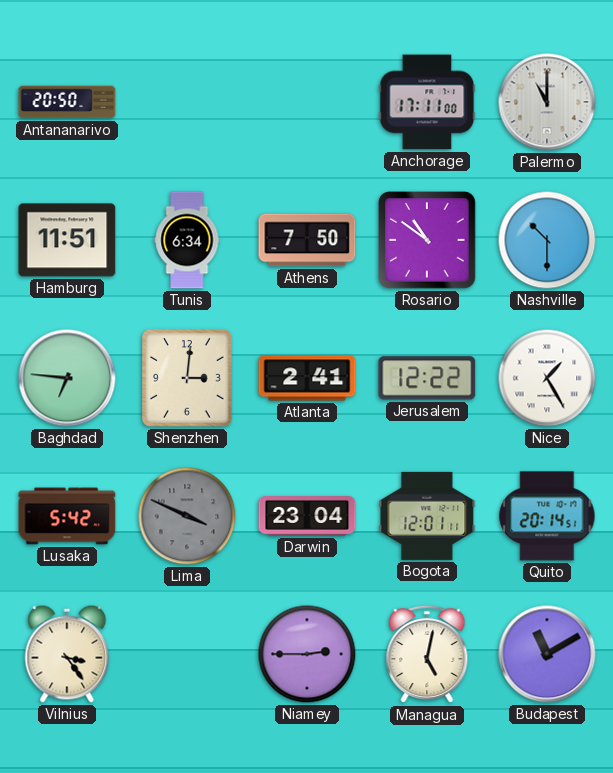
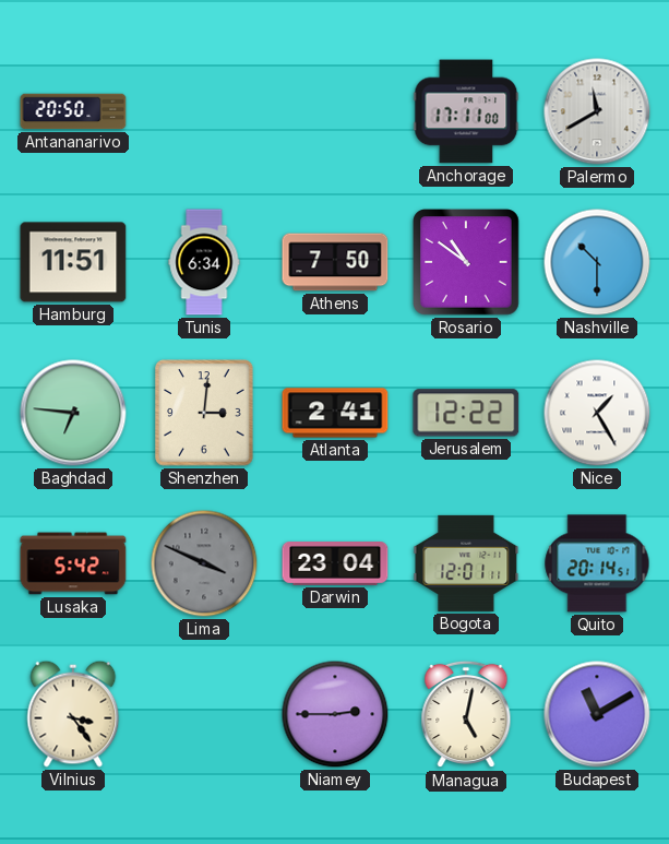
Palermo: 11:00 -> 11:40 (597, 111)
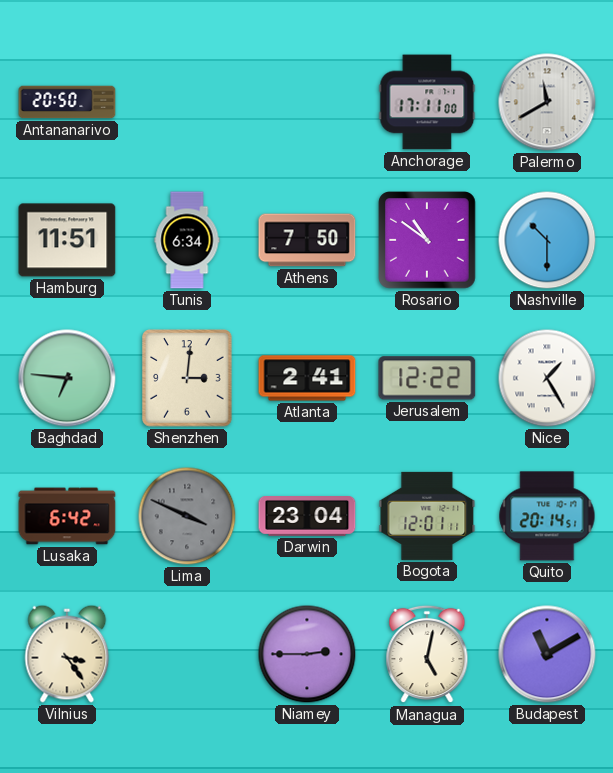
Lusaka: 5:42 -> 6:42 (67, 516)
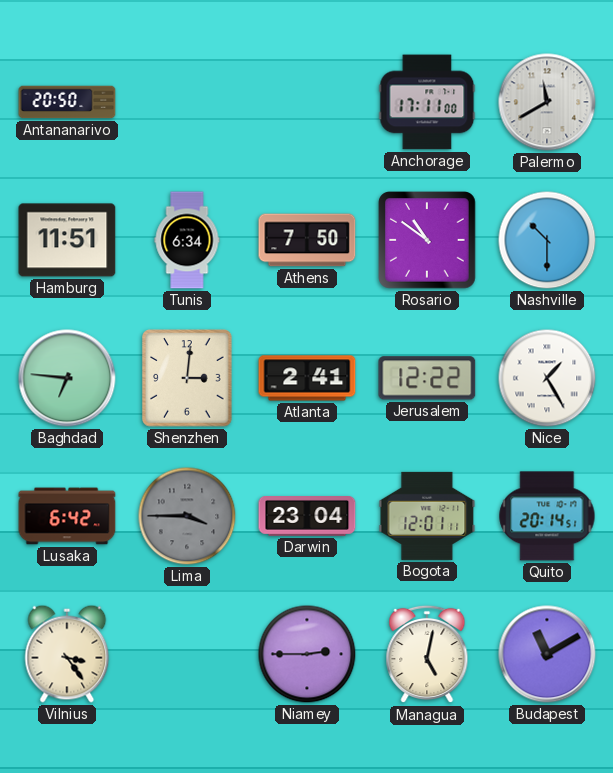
Lima: 3:49 -> 3:45 (187, 516)
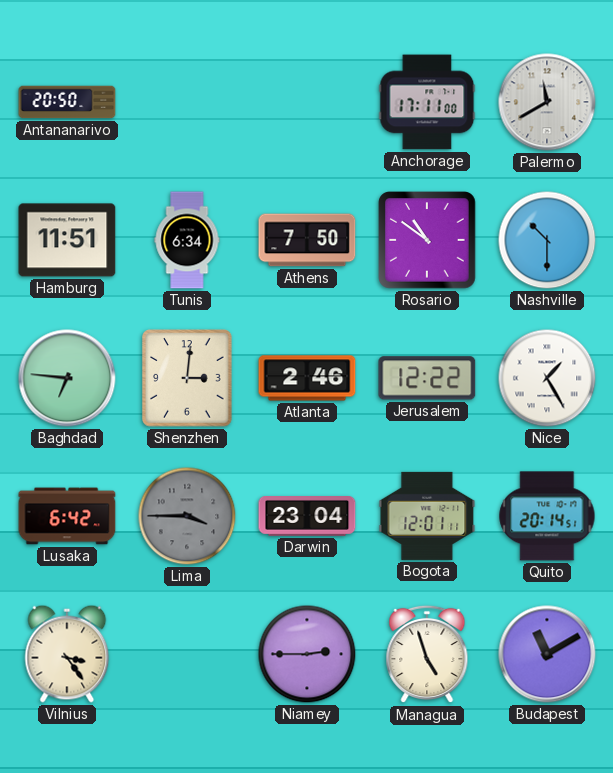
Atlanta: 2:41 -> 2:46 (307, 378)
Managua: 5:02 -> 4:57 (427, 654)
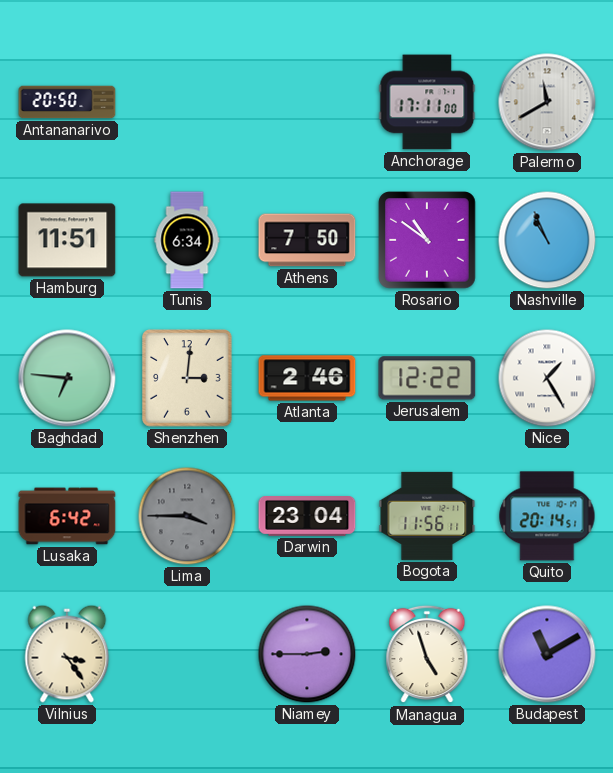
Nashville: 10:30 -> 10:56 (547, 240)
Bogota: 12:01 -> 11:56 (427, 516)
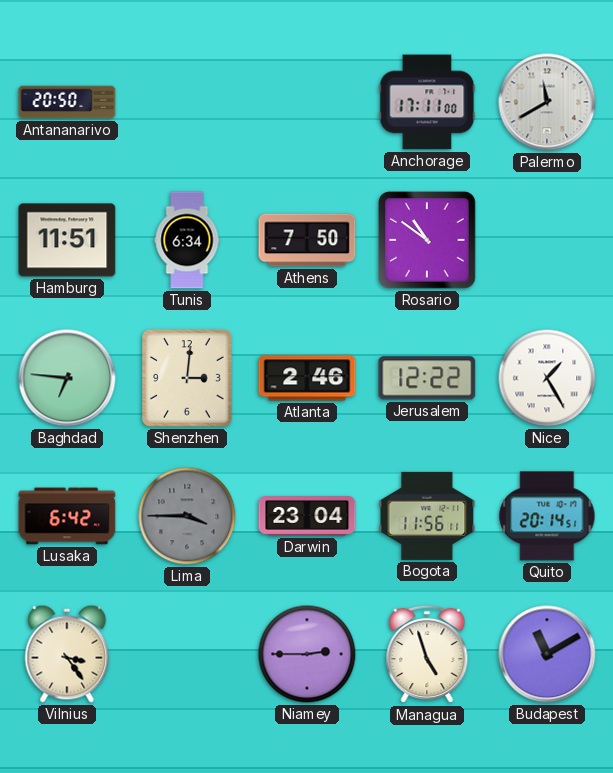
Nashville: 10:56 -> none (547, 240)
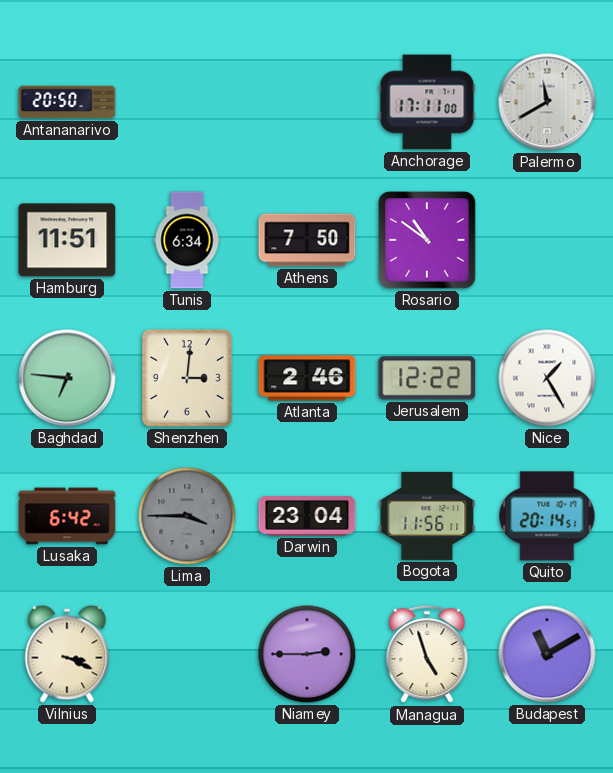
Vilnius: 3:24 -> 3:19 (67, 654)
